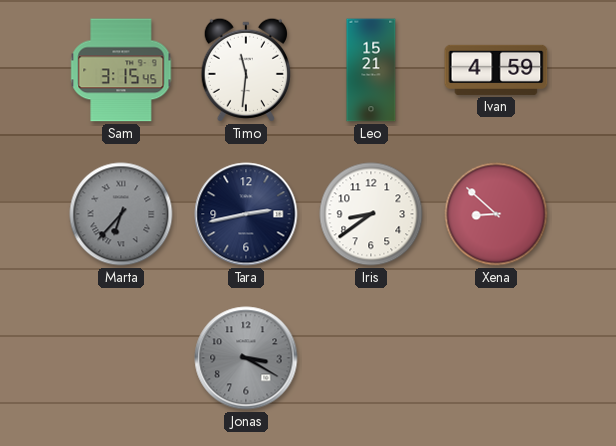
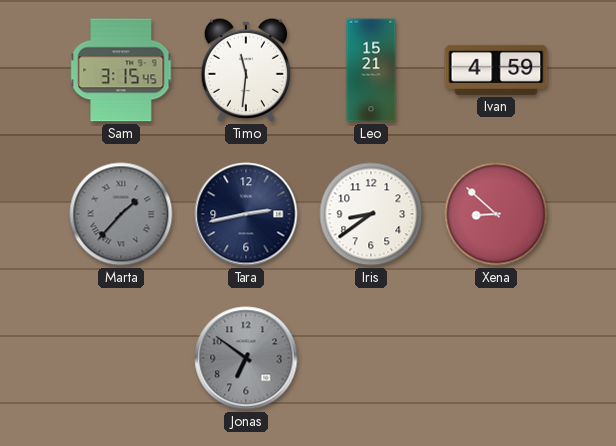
Marta: 6:37 -> 1:37 (121, 214)
Jonas: 3:20 -> 6:51 (246, 358)
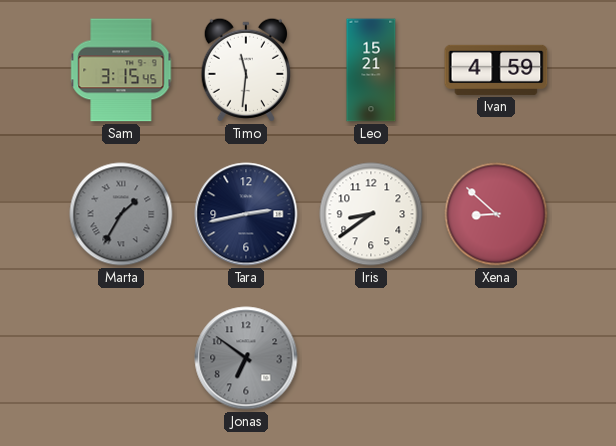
Marta: 1:37 -> 1:35 (121, 214)
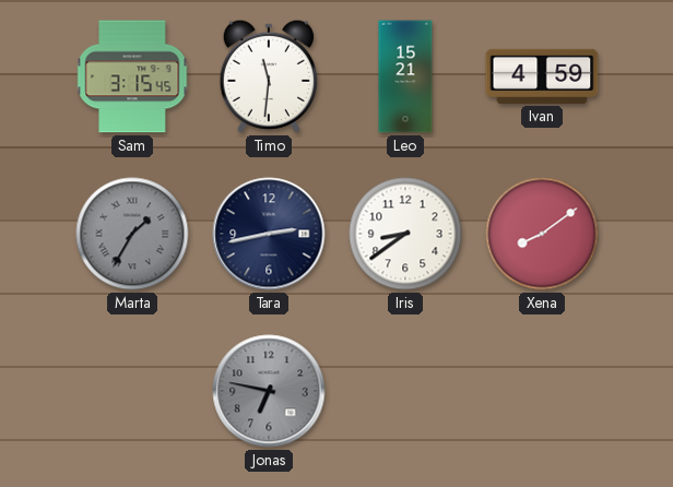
Xena: 8:52 -> 8:09 (542, 234)
Jonas: 6:51 -> 6:47 (269, 391)
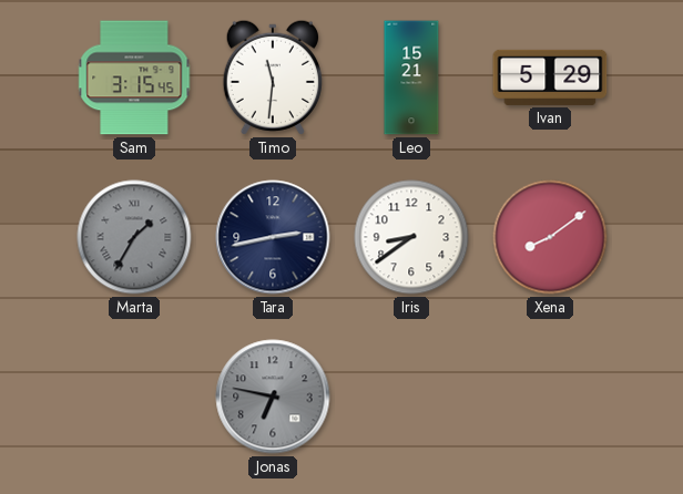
Ivan: 4:59 -> 5:29 (550, 78)
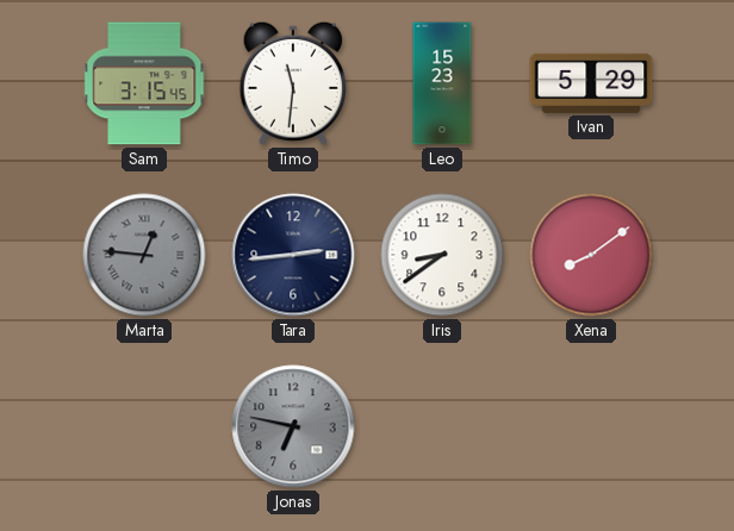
Leo: 15:21 -> 15:23 (442, 83)
Marta: 1:35 -> 12:46 (144, 255)
Tara: 2:43 -> 2:44 (293, 255)
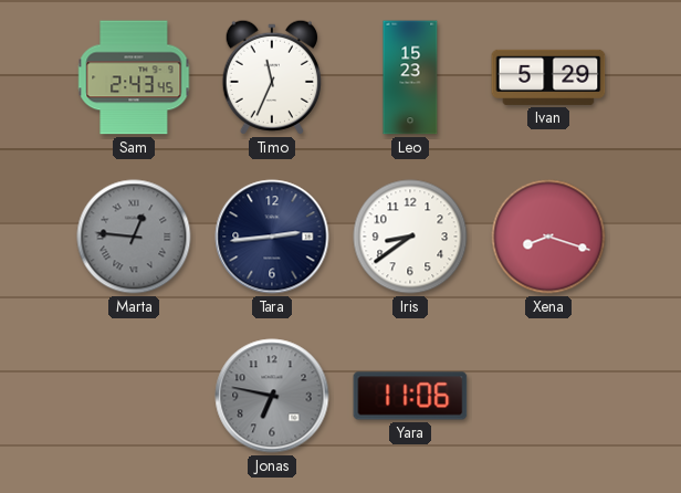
Sam: 3:15 -> 2:43 (134, 77)
Timo: 11:31 -> 11:34 (271, 77)
Xena: 8:09 -> 8:18 (548, 237)
Yara: none -> 11:06 (410, 396)
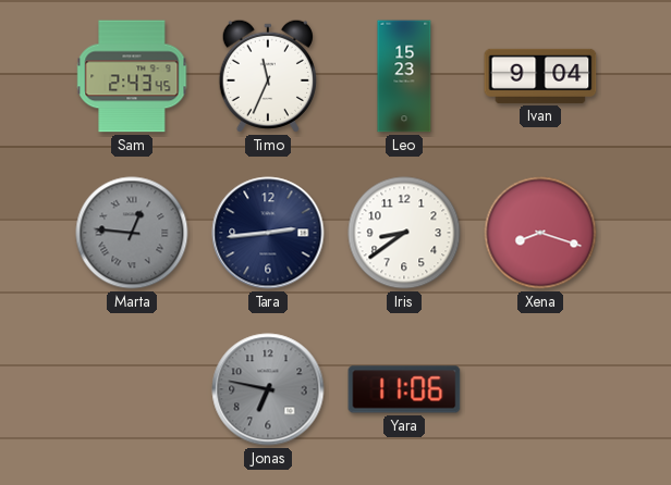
Ivan: 5:29 -> 9:04 (540, 76)
